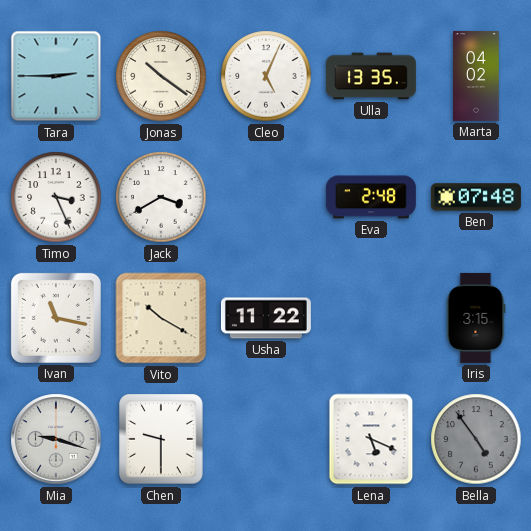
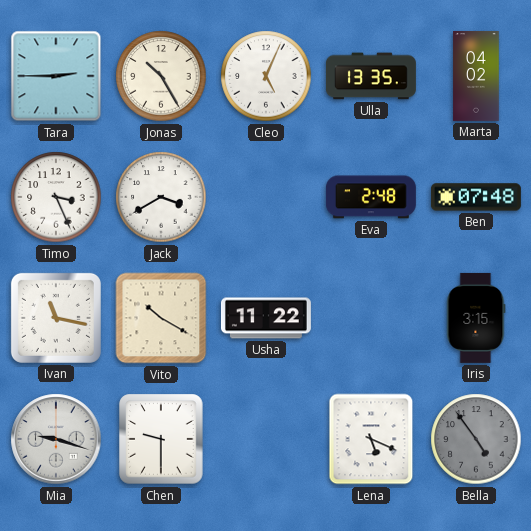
Jonas: 10:21 -> 10:25 (161, 76)
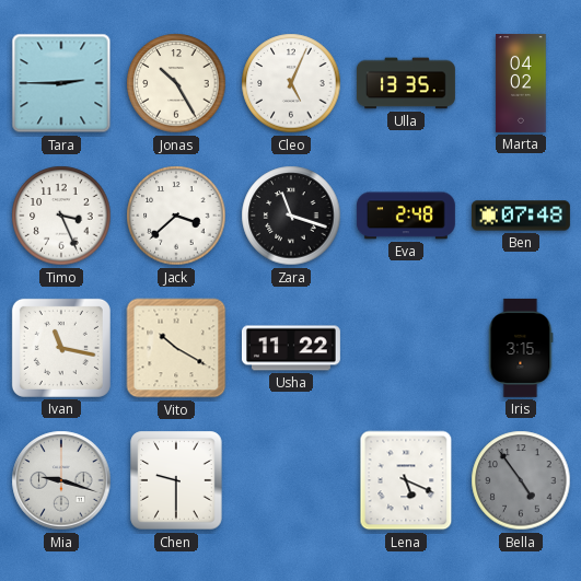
Jack: 3:40 -> 3:38 (176, 216)
Zara: none -> 11:18 (291, 216)
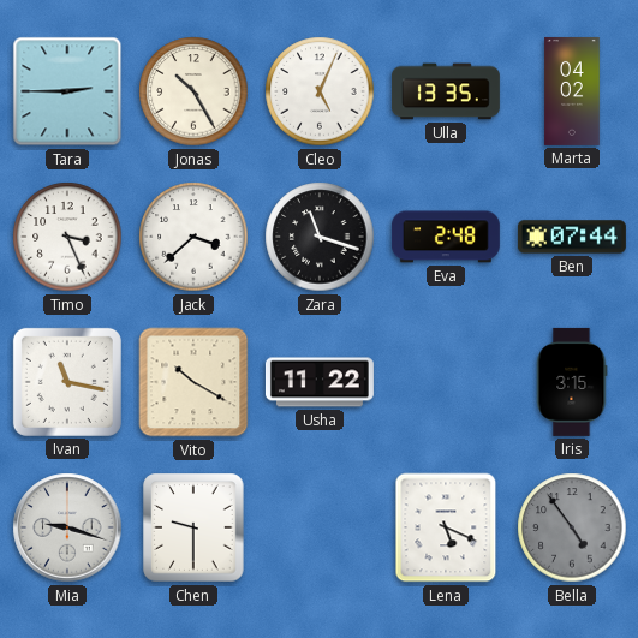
Ben: 07:48 -> 07:44 (572, 237)
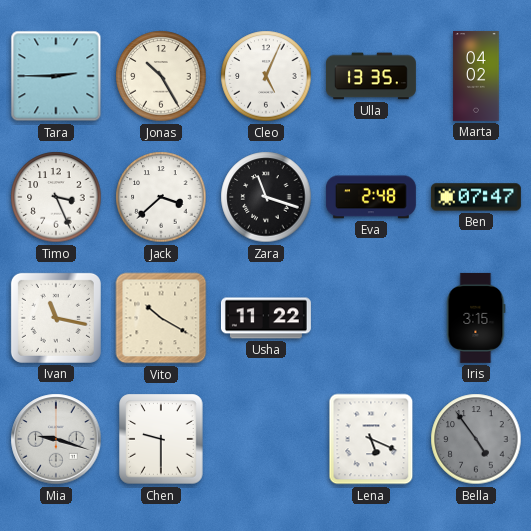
Ben: 07:44 -> 07:47 (476, 197)
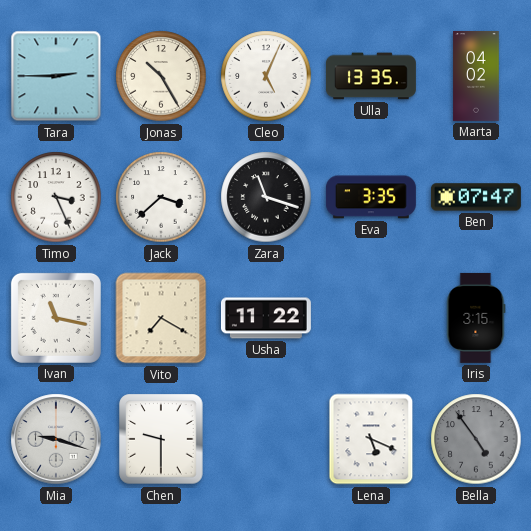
Eva: 2:48 -> 3:35 (371, 197)
Vito: 10:20 -> 7:20 (161, 318)
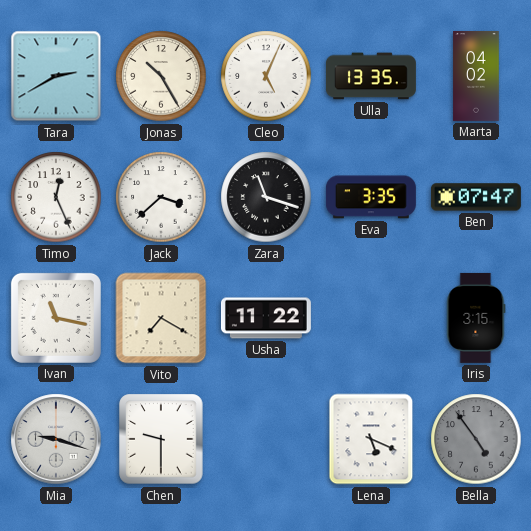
Tara: 2:45 -> 2:40 (56, 76)
Timo: 3:26 -> 12:26 (56, 197)
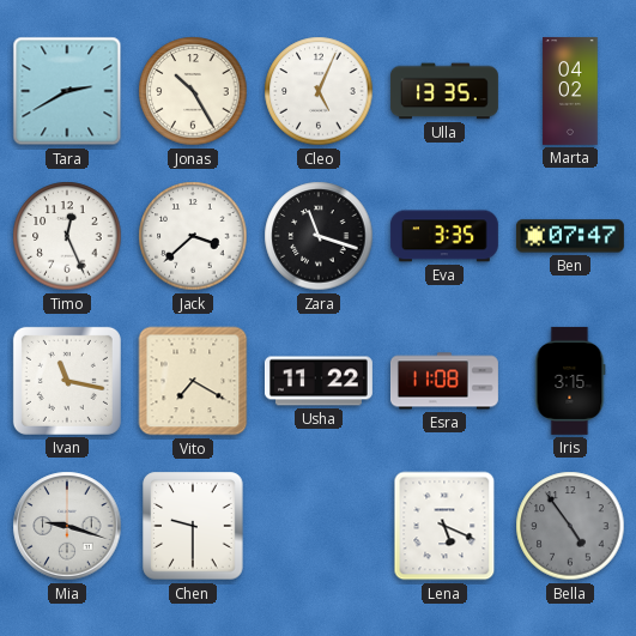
Esra: none -> 11:08 (444, 381)
